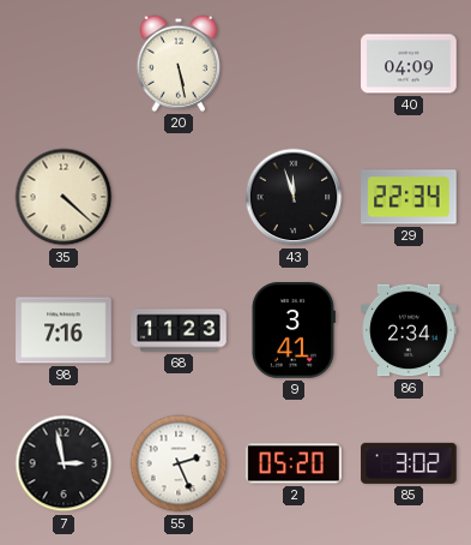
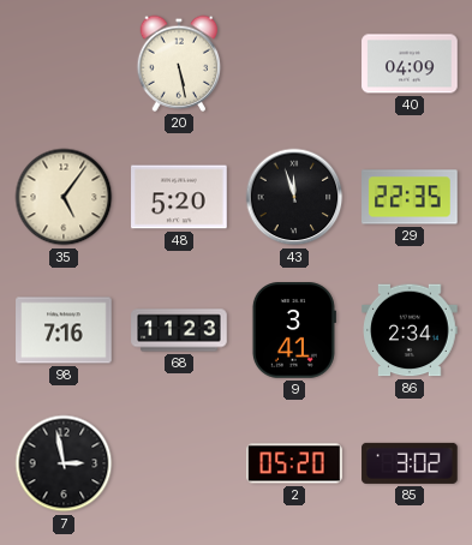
35: 4:22 -> 5:06 (64, 197)
48: none -> 5:20 (179, 197)
29: 22:34 -> 22:35 (410, 197)
55: 2:26 -> none (179, 463)
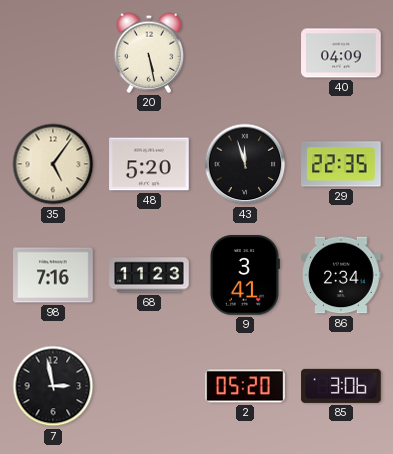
85: 3:02 -> 3:06 (341, 386)
